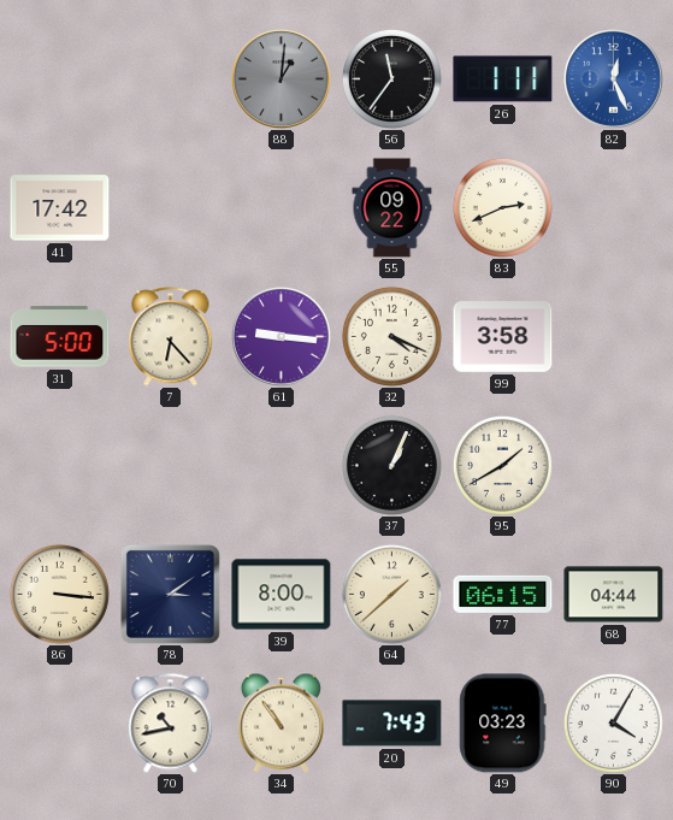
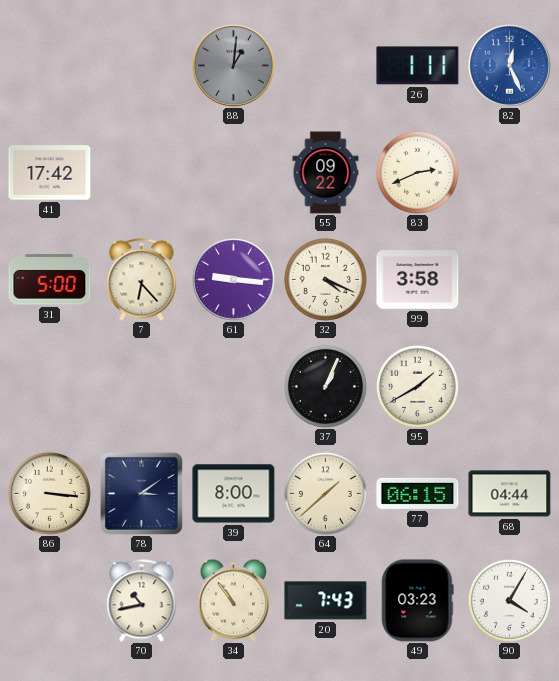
56: 11:36 -> none (391, 78)
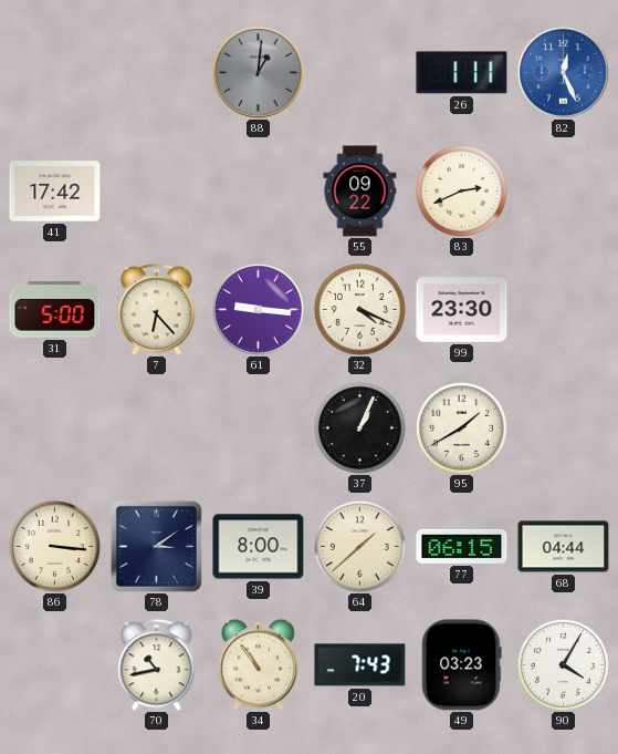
99: 3:58 -> 23:30 (462, 310)
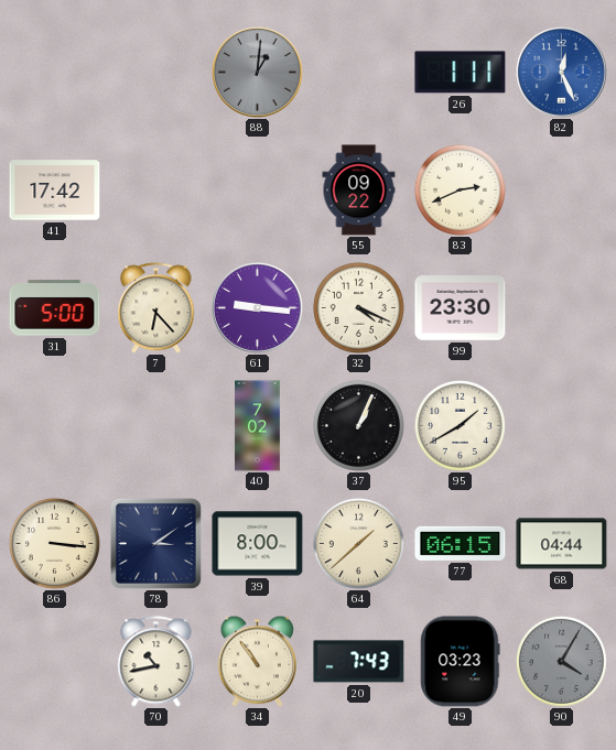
40: none -> 7:02 (258, 426)
90 dial: white -> grey (561, 661)
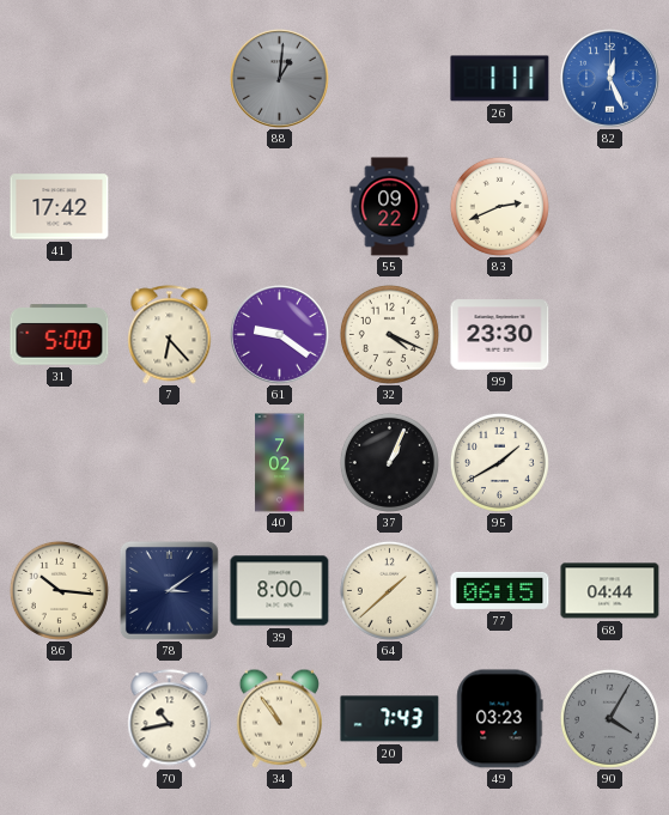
61: 9:16 -> 9:21 (280, 335)
86: 3:16 -> 10:16 (59, 590)
